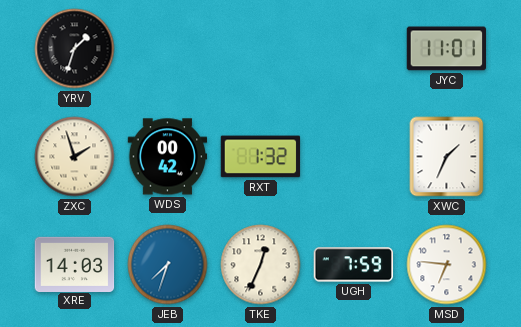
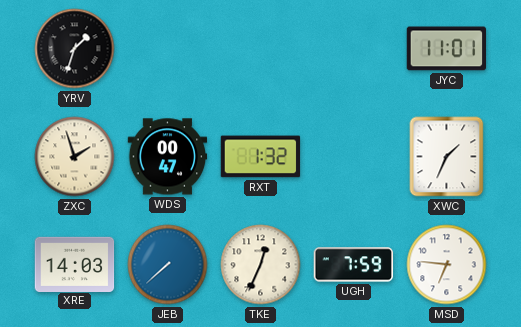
WDS: 00:42 -> 00:47 (168, 157)
JEB: 7:33 -> 7:38 (168, 265)
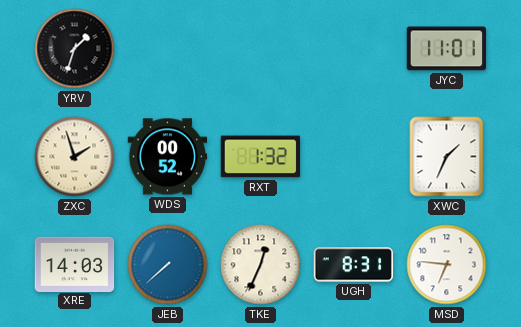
WDS: 00:47 -> 00:52 (168, 157)
UGH: 7:59 -> 8:31 (354, 265)
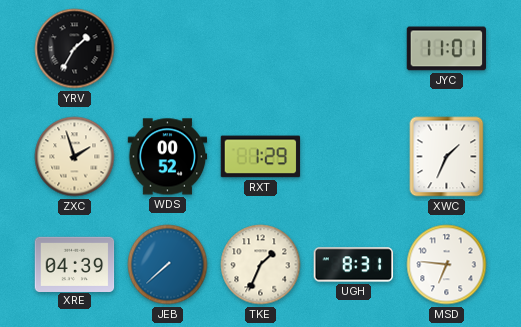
YRV: 1:33 -> 1:35 (75, 49)
RXT: 1:32 -> 1:29 (261, 157)
XRE: 14:03 -> 04:39 (75, 264)
TKE: 12:34 -> 1:34 (261, 265)
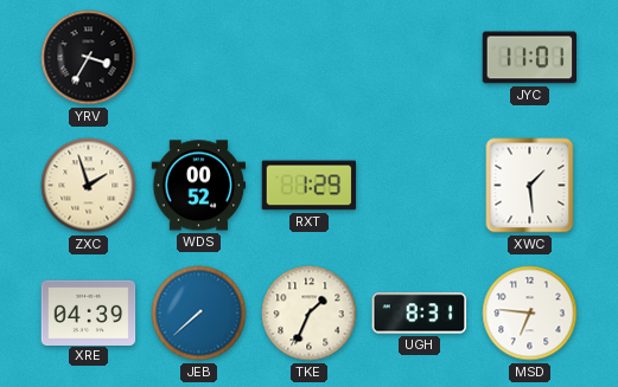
YRV: 1:35 -> 3:35 (89, 58)
XWC: 1:34 -> 1:29 (530, 186)
